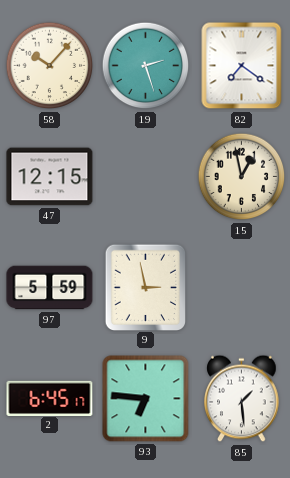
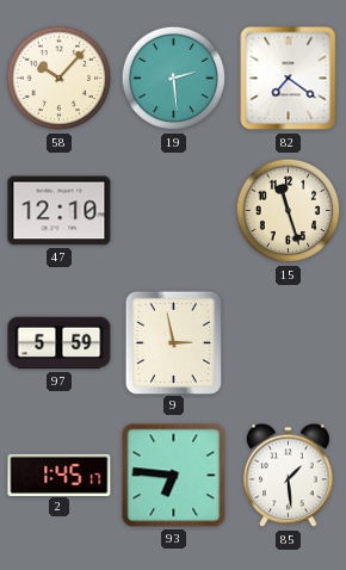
19: 2:27 -> 2:29 (174, 79)
47: 12:15 -> 12:10 (60, 211)
15: 12:58 -> 11:27 (289, 211)
2: 6:45 -> 1:45 (60, 475)
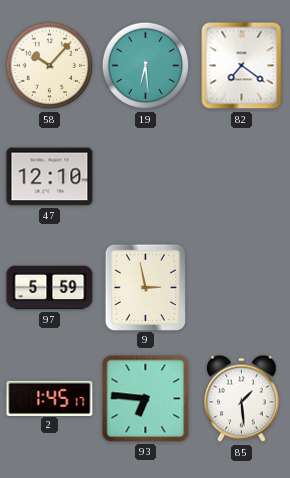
19: 2:29 -> 6:29 (146, 66)
15: 11:27 -> none (289, 211)
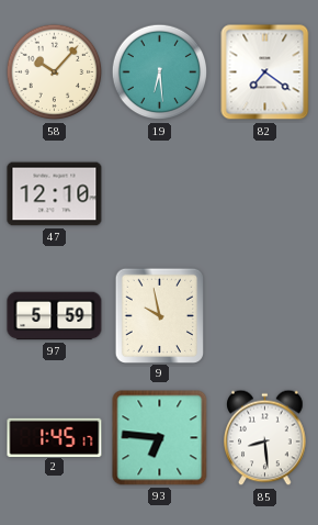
9: 2:58 -> 9:58 (159, 315)
85: 1:29 -> 8:29 (265, 438)
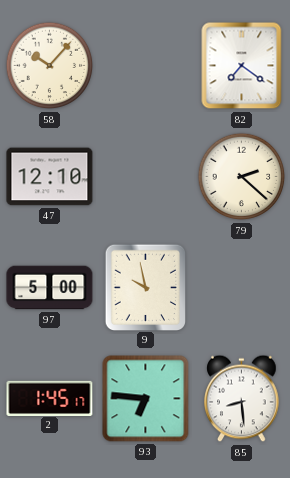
19: 6:29 -> none (160, 72)
79: none -> 2:22 (242, 177)
97: 5:59 -> 5:00 (50, 288)
